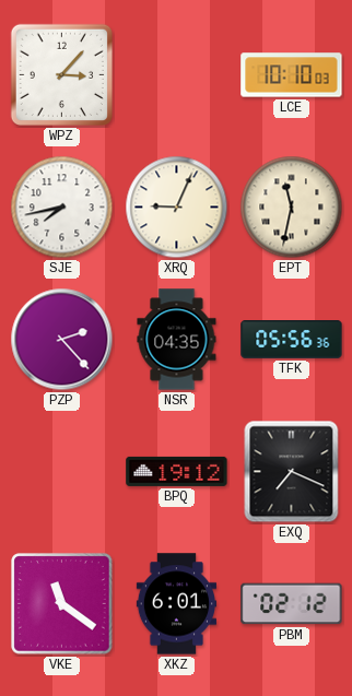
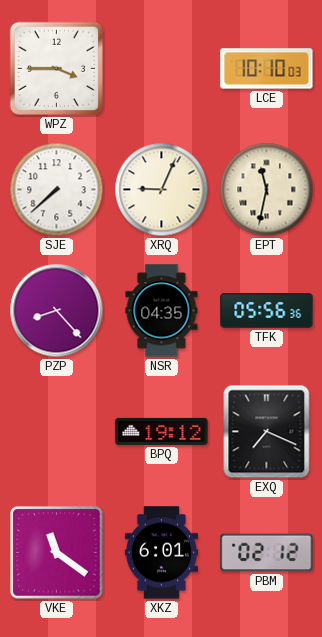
WPZ: 3:07 -> 3:45 (56, 68)
SJE: 7:43 -> 7:38 (57, 190)
PZP: 2:23 -> 8:23 (57, 311)
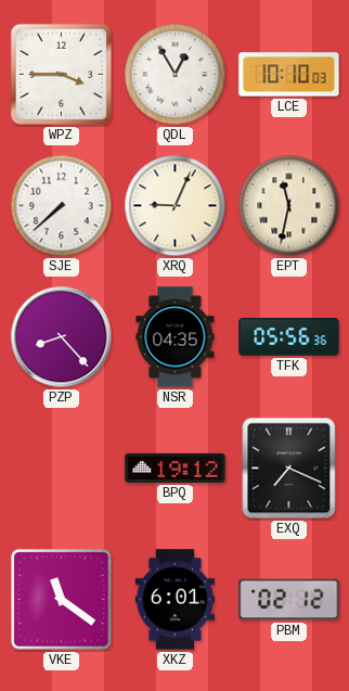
QDL: none -> 12:55 (176, 75)
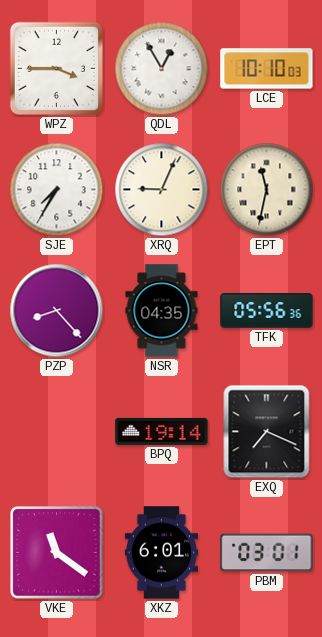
SJE: 7:38 -> 7:35 (57, 190)
BPQ: 19:12 -> 19:14 (162, 431)
PBM: 02:12 -> 03:01 (267, 553)
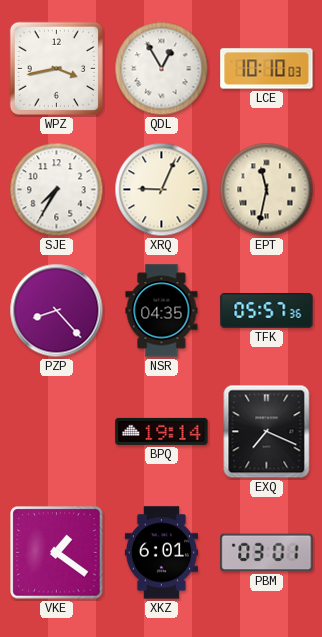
WPZ: 3:45 -> 3:43 (56, 68)
TFK: 05:56 -> 05:57 (267, 311)
VKE: 11:21 -> 1:21 (57, 553)
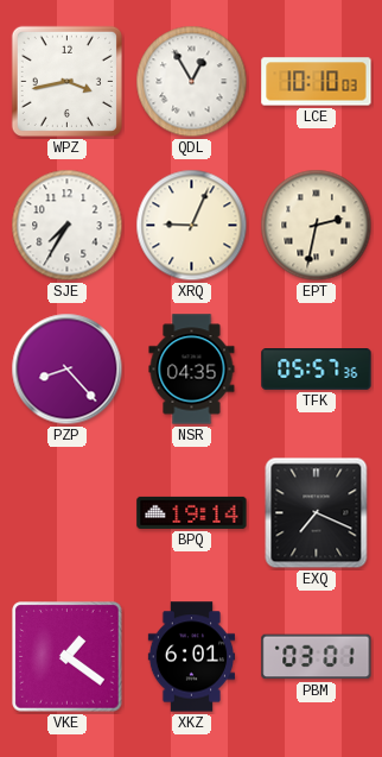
EPT: 11:32 -> 2:32 (317, 226)
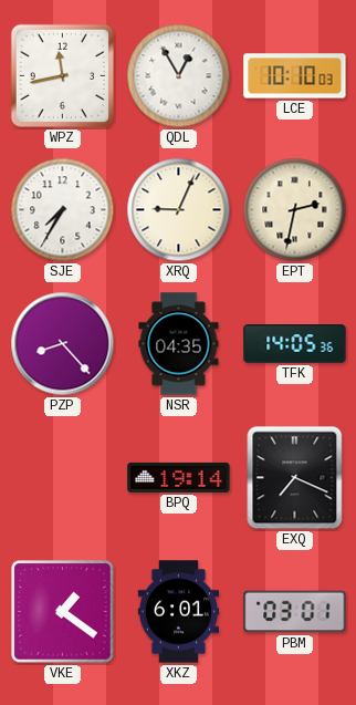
WPZ: 3:43 -> 11:43 (62, 75)
TFK: 05:57 -> 14:05 (295, 344)
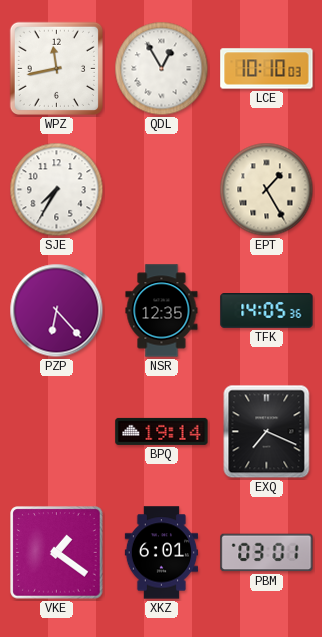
XRQ: 9:04 -> none (179, 210)
EPT: 2:32 -> 1:25 (267, 190)
PZP: 8:23 -> 6:23 (57, 311)
NSR: 04:35 -> 12:35 (162, 311)
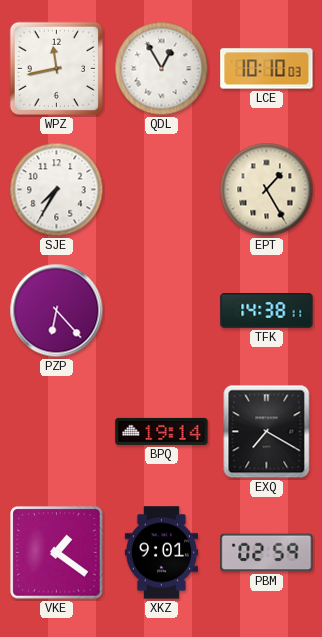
NSR: 12:35 -> none (162, 311)
TFK: 14:05 -> 14:38 (267, 311)
EXQ: 7:19 -> 7:20 (267, 432)
XKZ: 6:01 -> 9:01 (161, 553)
PBM: 03:01 -> 02:59 (267, 553)
